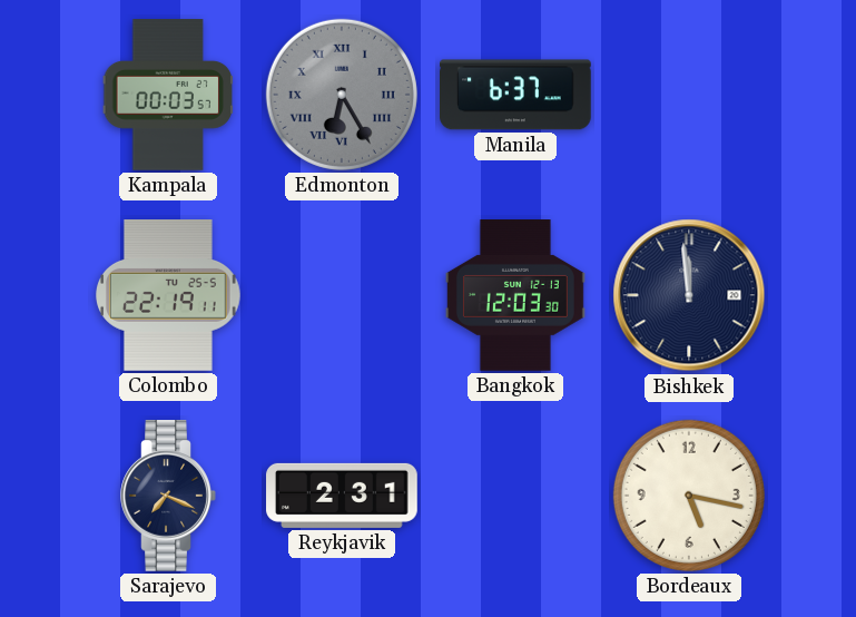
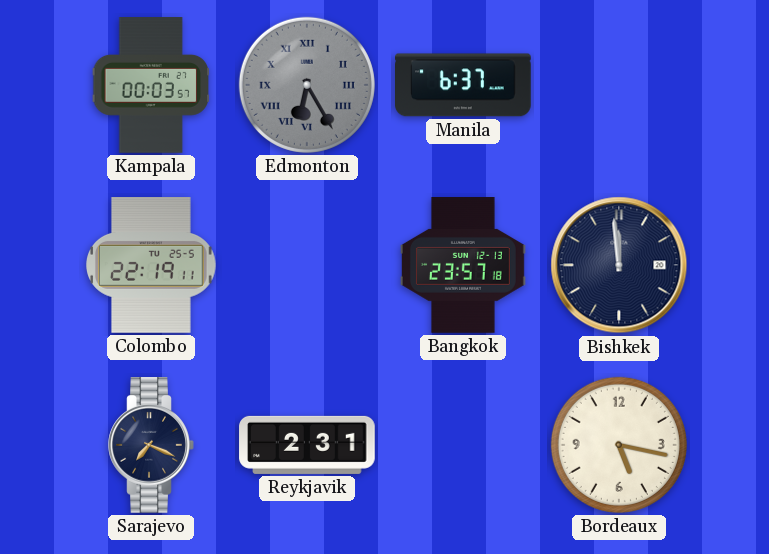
Bangkok: 12:03 -> 23:57 (463, 265)
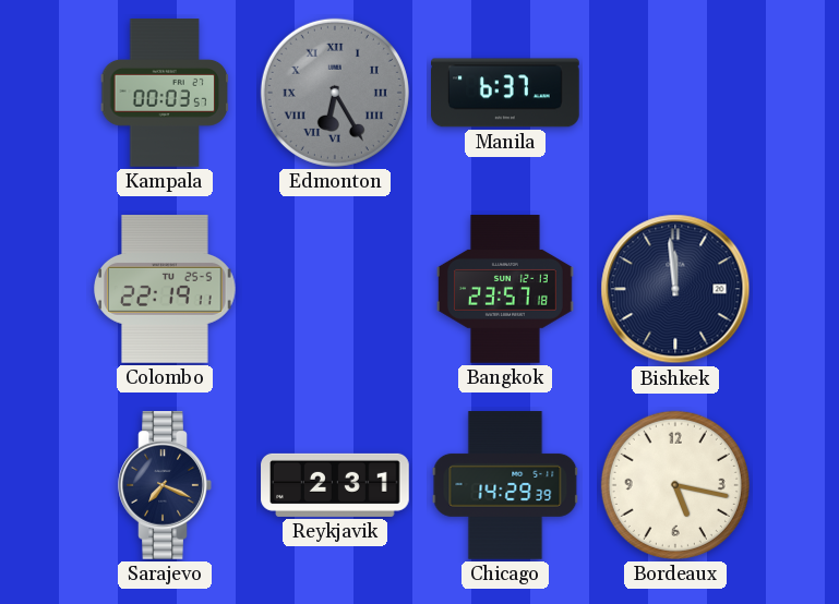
Chicago: none -> 14:29 (505, 485)
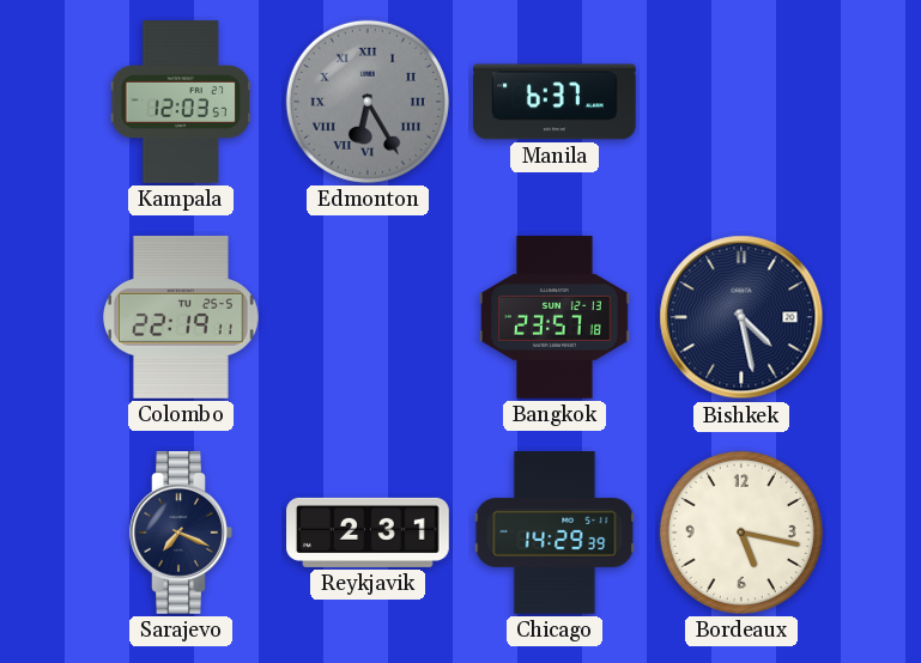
Kampala: 00:03 -> 12:03 (181, 102)
Bishkek: 11:59 -> 4:28 (741, 317)
